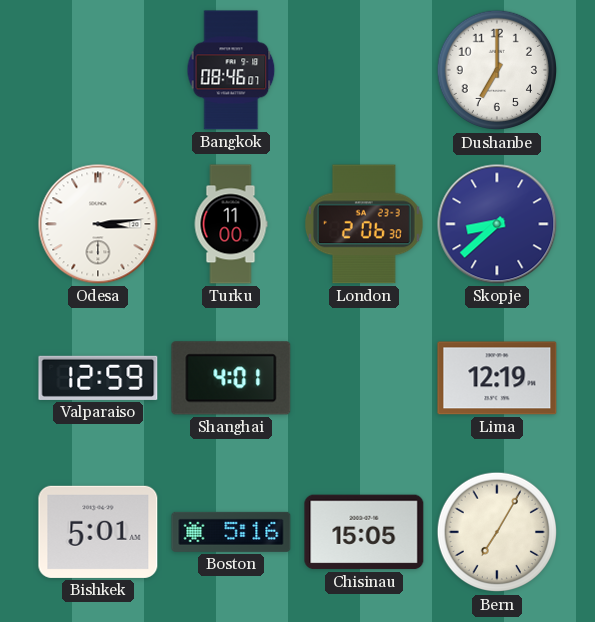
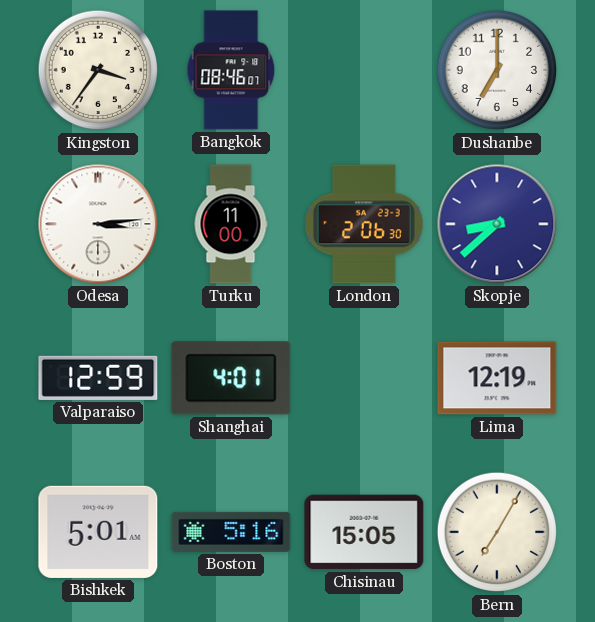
Kingston: none -> 3:36 (98, 70)
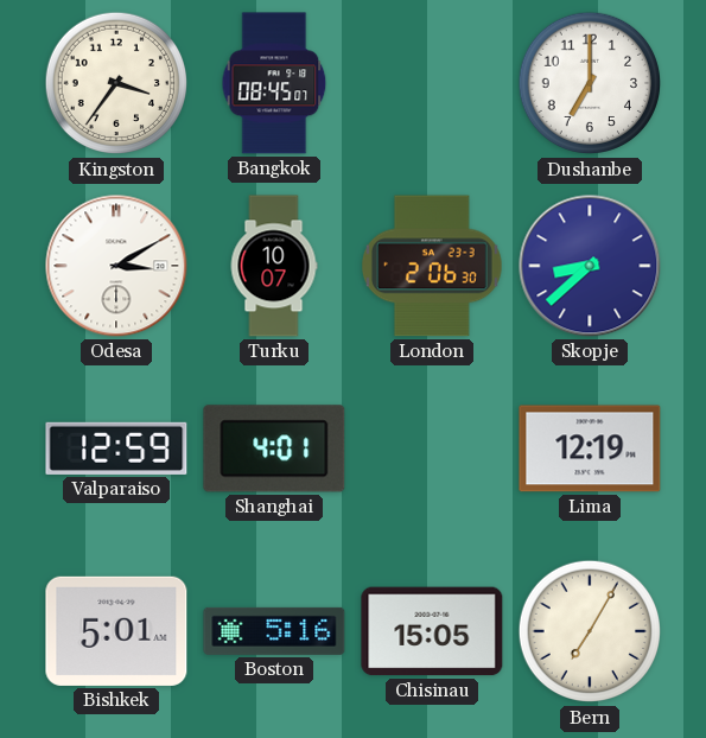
Bangkok: 08:46 -> 08:45 (274, 83)
Odesa: 3:14 -> 3:10 (116, 266)
Turku: 11:00 -> 10:07 (274, 266)
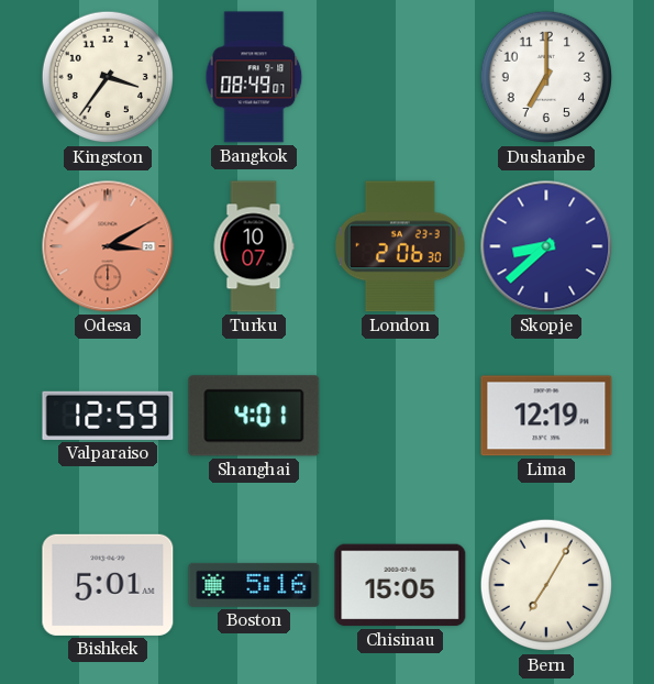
Bangkok: 08:45 -> 08:49 (254, 77)
Odesa dial: white -> salmon (108, 246)
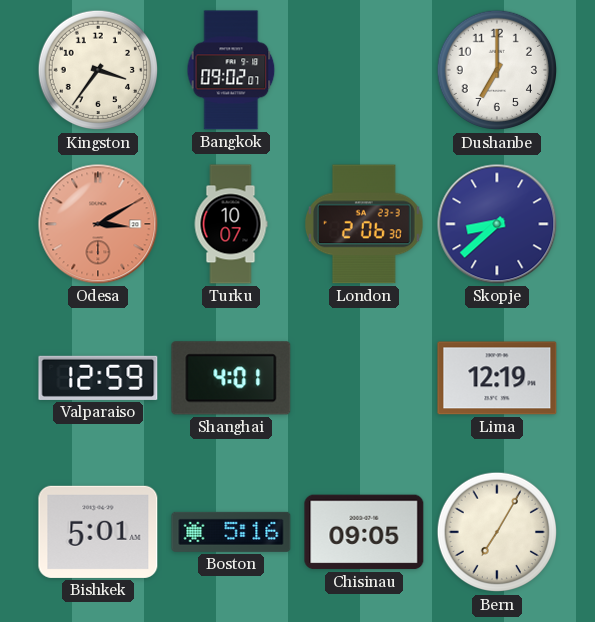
Bangkok: 08:49 -> 09:02 (231, 70)
Chisinau: 15:05 -> 09:05 (364, 532)
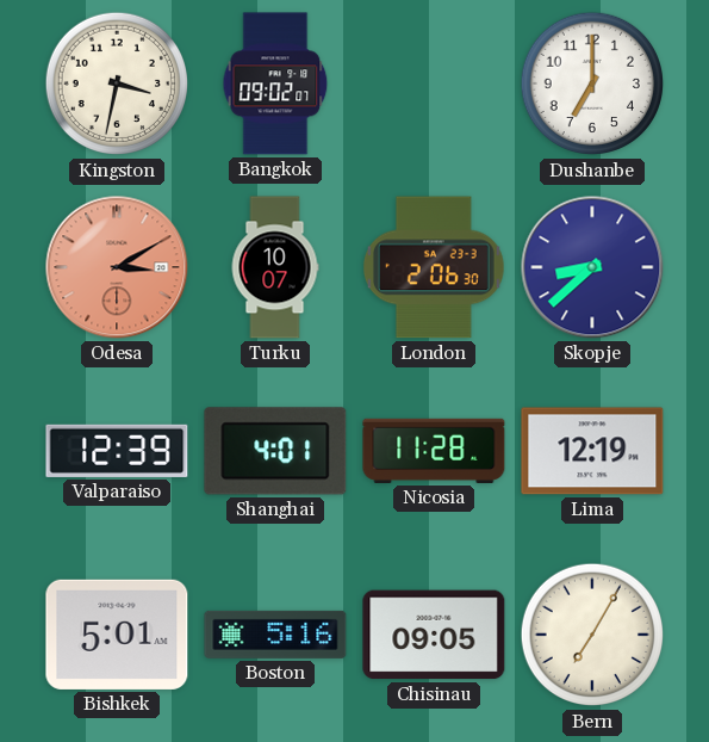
Kingston: 3:36 -> 3:32 (117, 84)
Valparaiso: 12:59 -> 12:39 (117, 451)
Nicosia: none -> 11:28 (434, 451)
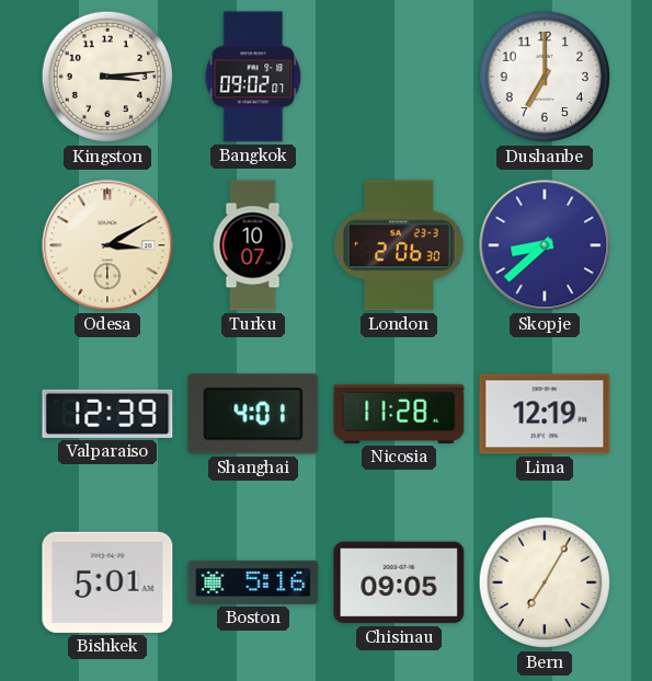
Kingston: 3:32 -> 3:14 (107, 77)
Odesa dial: salmon -> cream (107, 245)
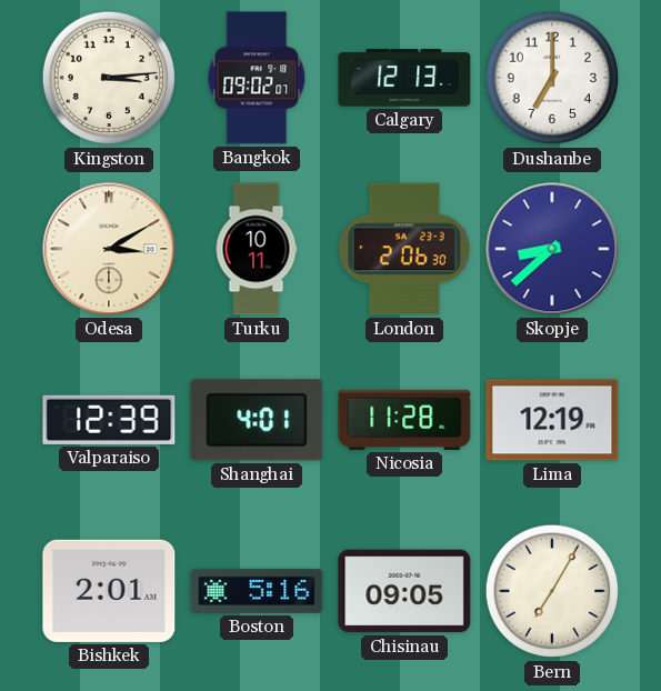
Calgary: none -> 12:13 (404, 78)
Turku: 10:07 -> 10:11 (257, 249)
Bishkek: 5:01 -> 2:01 (109, 591)
